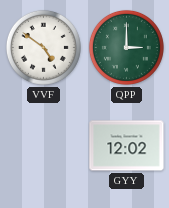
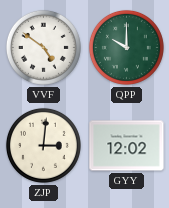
QPP: 3:00 -> 10:00 (126, 47)
ZJP: none -> 3:01 (43, 145)
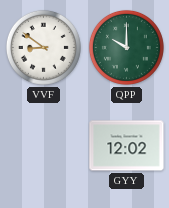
VVF: 4:51 -> 8:51 (43, 47)
ZJP: 3:01 -> none (43, 145)
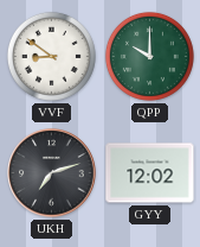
UKH: none -> 7:12 (52, 173)
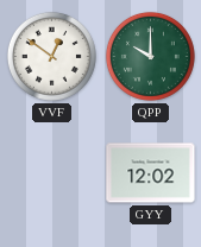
VVF: 8:51 -> 12:51 (51, 56)
UKH: 7:12 -> none (52, 173)
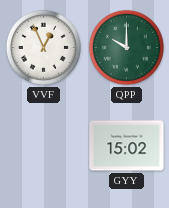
VVF: 12:51 -> 12:56 (43, 47)
GYY: 12:02 -> 15:02 (127, 146)
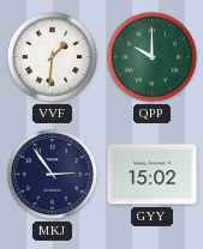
VVF: 12:56 -> 1:31 (52, 56)
MKJ: none -> 2:54 (52, 174)
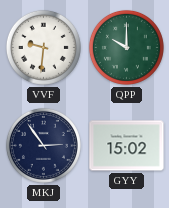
VVF: 1:31 -> 9:31 (43, 47)
